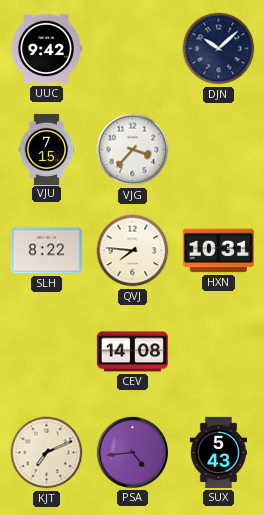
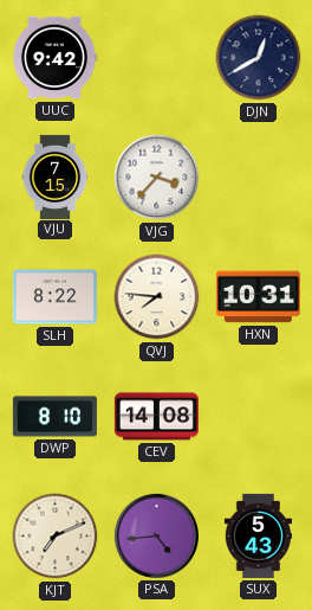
DJN: 10:08 -> 12:40 (259, 58)
DWP: none -> 8:10 (54, 417)
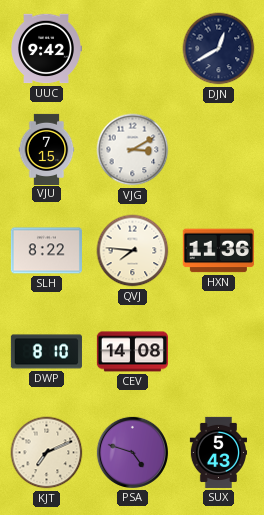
VJG: 3:37 -> 3:10 (133, 150)
HXN: 10:31 -> 11:36 (218, 251)
PSA: 4:44 -> 4:48 (132, 452)
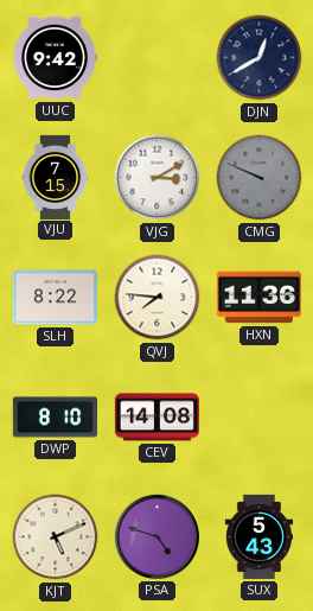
CMG: none -> 9:49 (260, 178)
KJT: 7:11 -> 5:11 (56, 537)
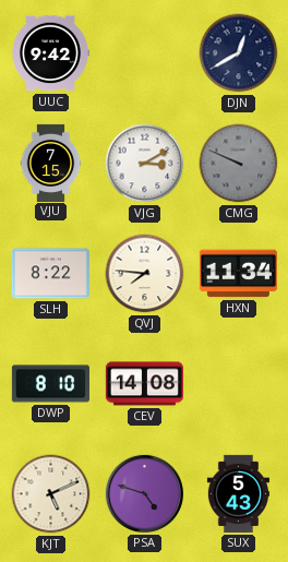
HXN: 11:36 -> 11:34 (238, 274)
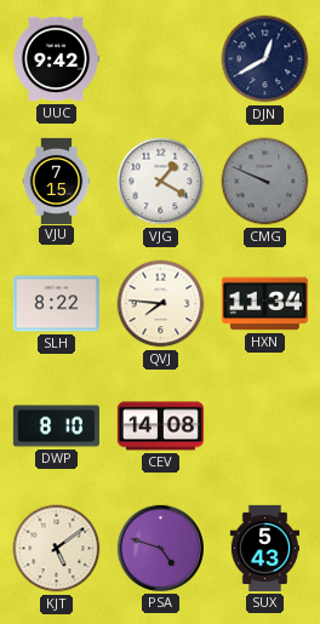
VJG: 3:10 -> 1:20 (161, 182)
KJT: 5:11 -> 5:09 (57, 549)
